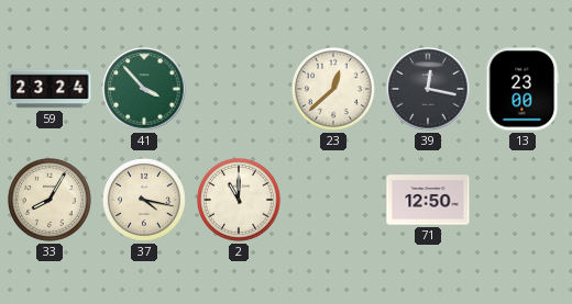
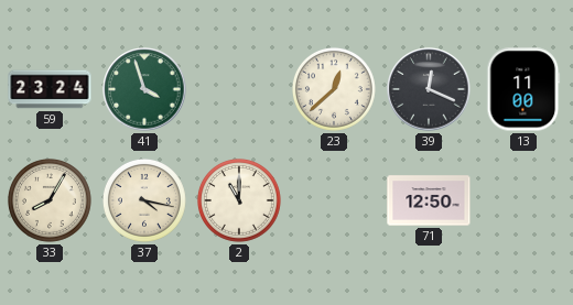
41: 3:53 -> 3:57 (144, 89)
39: 12:17 -> 12:19 (429, 89)
13: 23:00 -> 11:00 (523, 89)
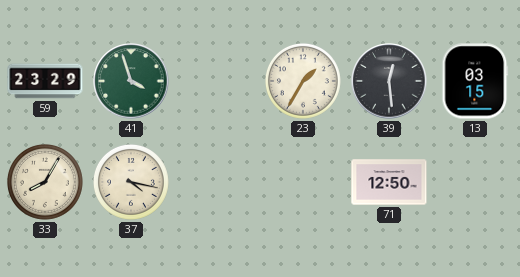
59: 23:24 -> 23:29 (45, 81)
23: 12:38 -> 1:35 (303, 81)
39: 12:19 -> 12:29 (389, 81)
13: 11:00 -> 03:15 (475, 81)
2: 11:00 -> none (239, 200)
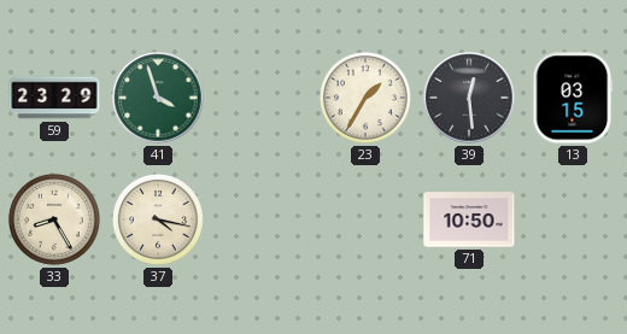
33: 8:05 -> 8:25 (54, 219)
71: 12:50 -> 10:50 (469, 219)
